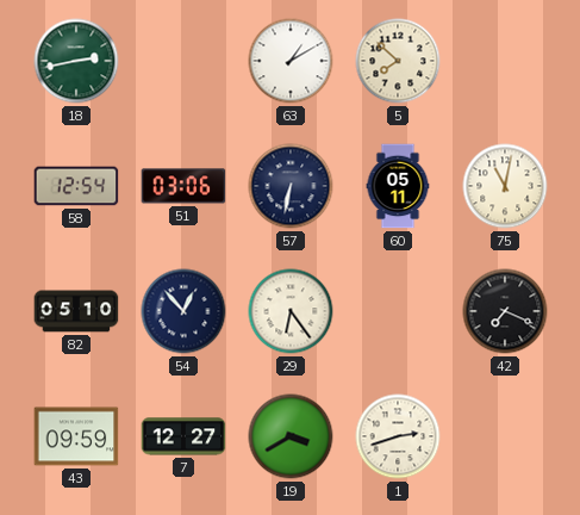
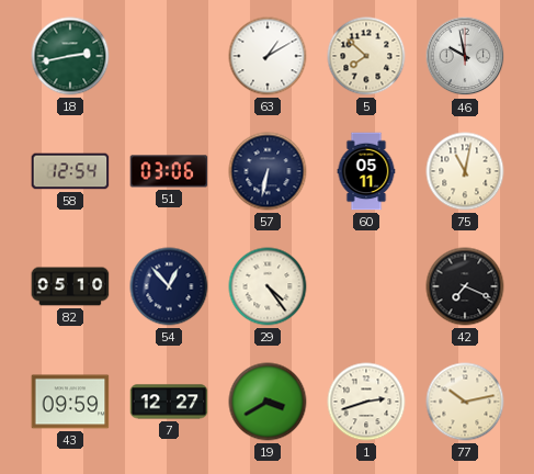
46: none -> 9:58 (465, 56)
29: 6:24 -> 4:24 (268, 286)
77: none -> 10:13 (465, 402)
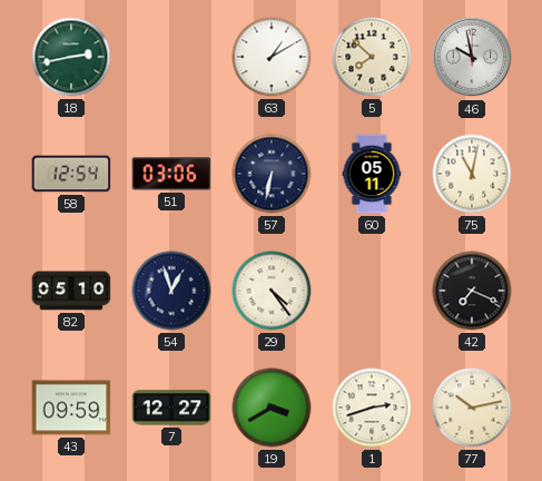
54: 12:53 -> 12:57 (171, 291)
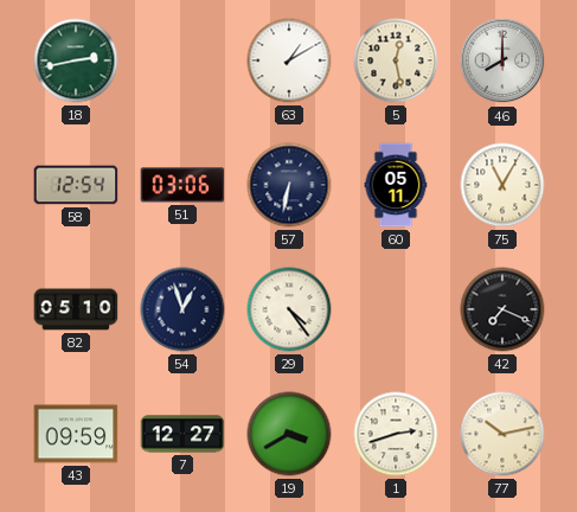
5: 7:52 -> 12:28 (396, 60)
46: 9:58 -> 8:00 (502, 60)
75: 11:02 -> 11:05 (502, 185)
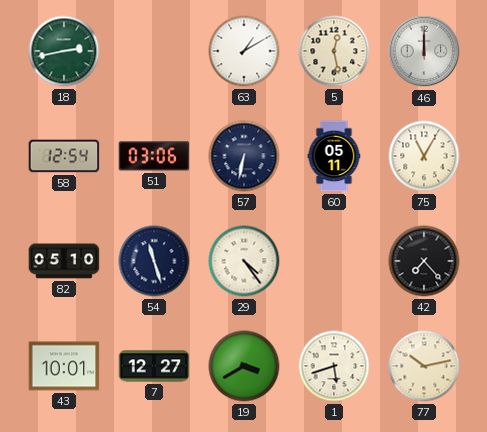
46: 8:00 -> 12:00 (424, 51)
54: 12:57 -> 11:27 (154, 261)
42: 7:19 -> 7:23 (424, 261)
43: 09:59 -> 10:01 (64, 366)
1: 2:42 -> 5:42 (334, 366)
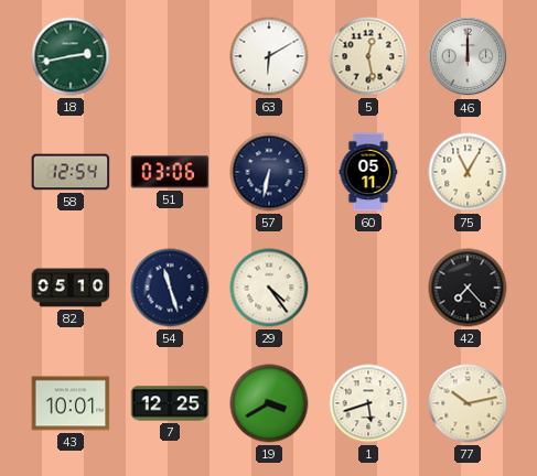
63: 1:10 -> 6:10 (269, 56)
7: 12:27 -> 12:25 (170, 403)
